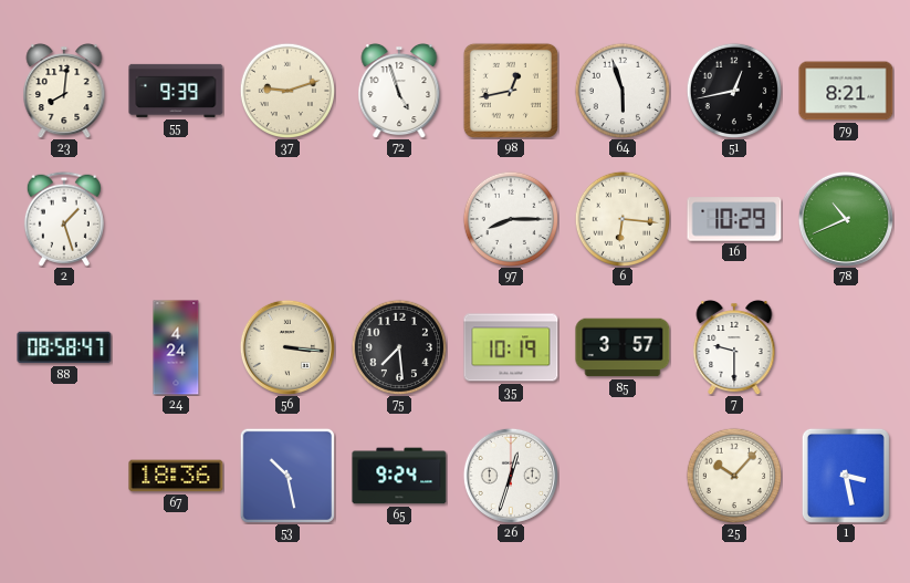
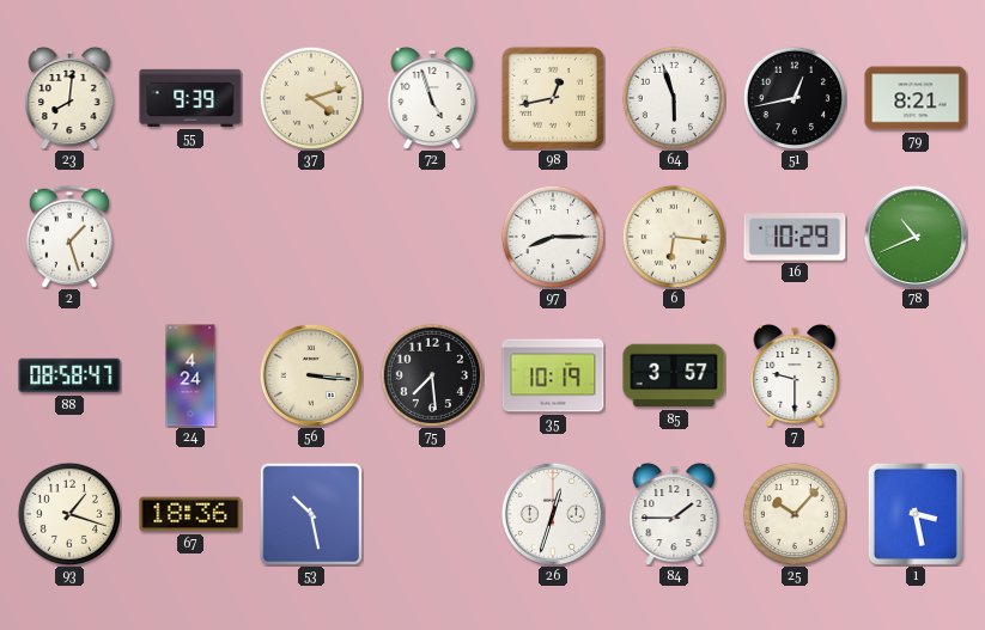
37: 9:12 -> 4:12 (310, 97)
93: none -> 1:18 (68, 513)
65: 9:24 -> none (399, 476)
84: none -> 1:45 (674, 514)
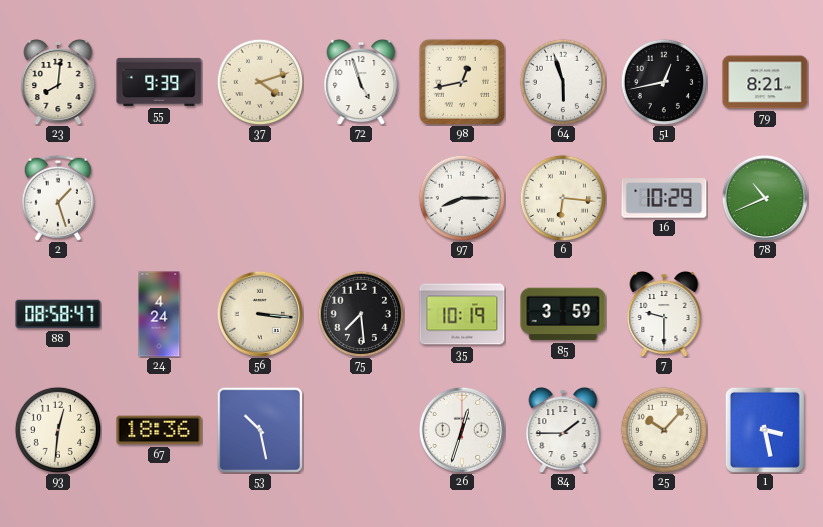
85: 3:57 -> 3:59 (563, 314)
93: 1:18 -> 12:31 (57, 429)
